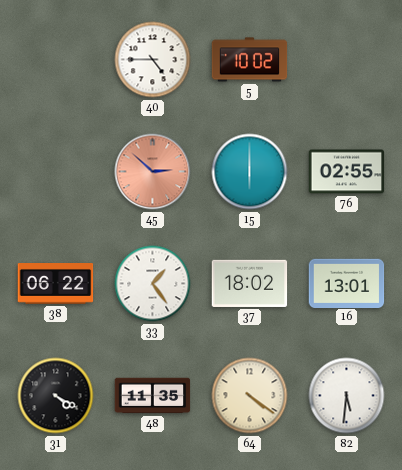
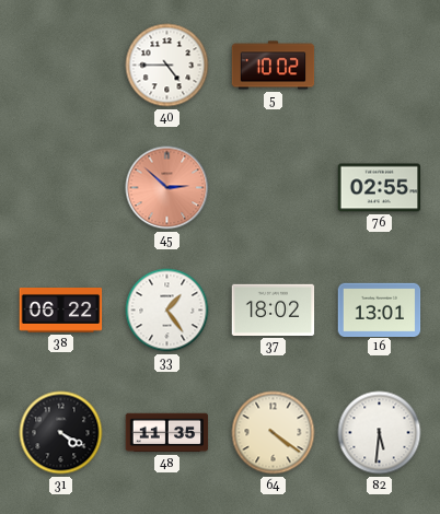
15: 6:00 -> none (250, 172)
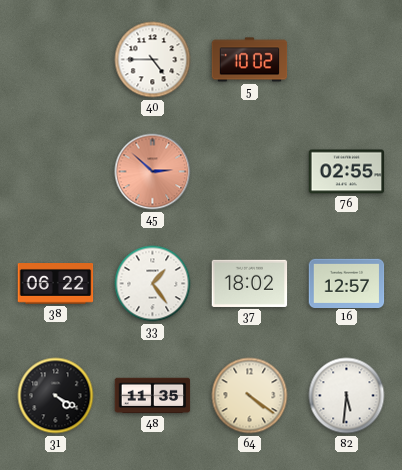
16: 13:01 -> 12:57 (347, 283)
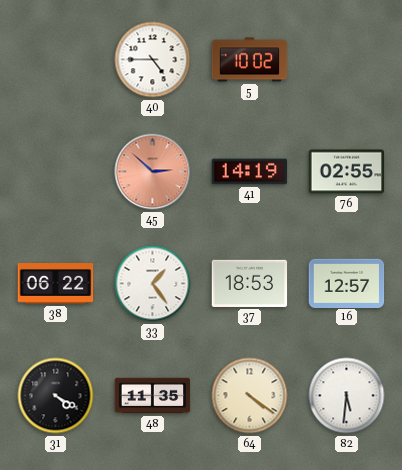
41: none -> 14:19 (250, 172)
37: 18:02 -> 18:53 (250, 283)
